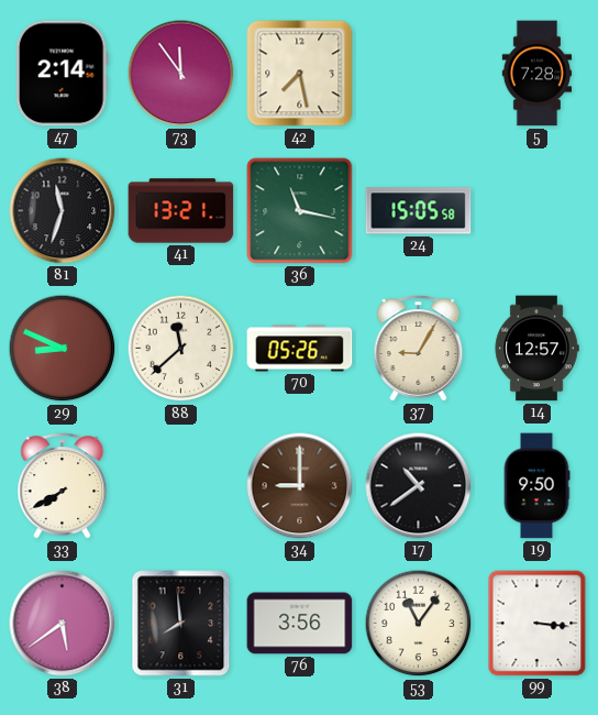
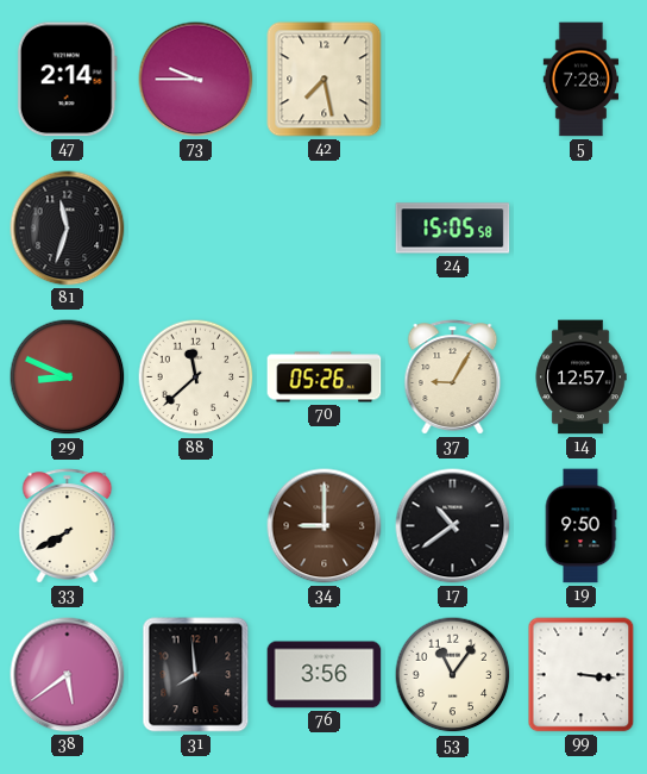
73: 11:54 -> 9:45 (196, 80)
41: 13:21 -> none (181, 211)
36: 11:17 -> none (300, 211)
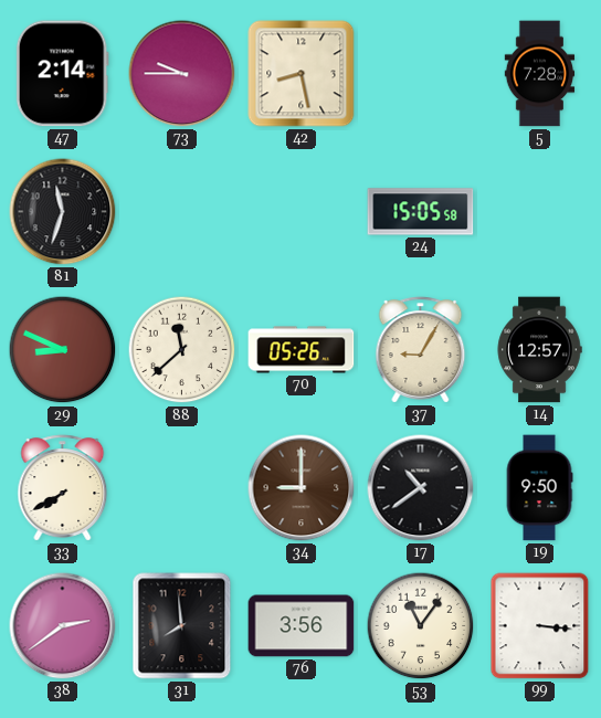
42: 7:28 -> 8:28 (302, 74)
38: 5:39 -> 2:39 (63, 626)
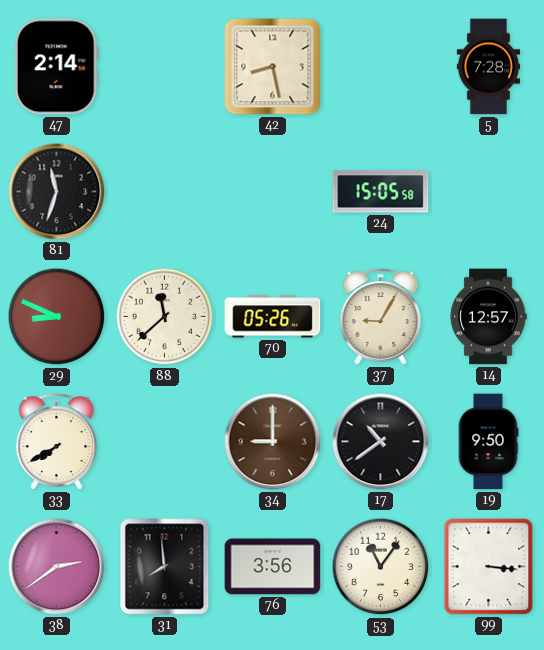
73: 9:45 -> none (182, 74)
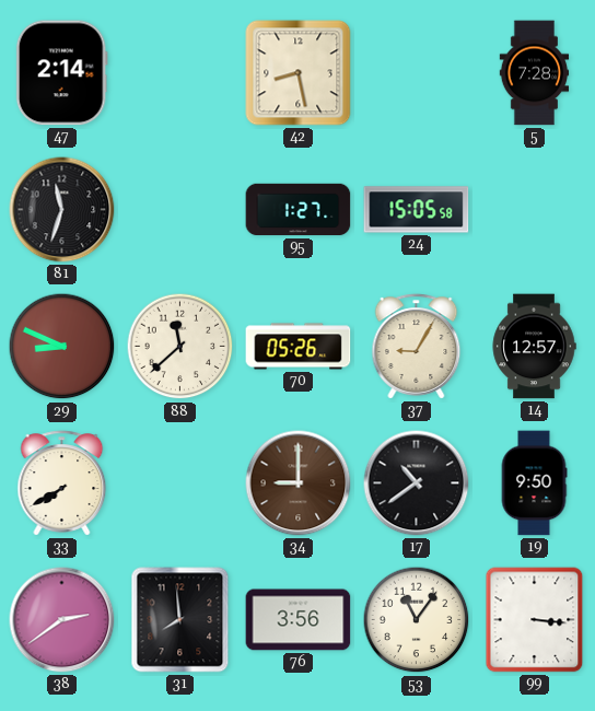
95: none -> 1:27 (299, 210)
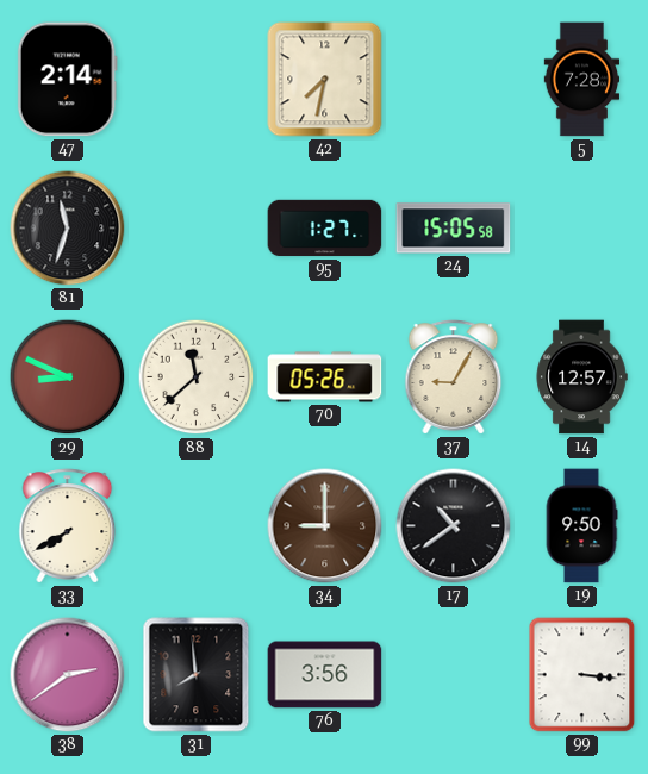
42: 8:28 -> 7:32 (325, 80)
53: 11:06 -> none (417, 620)
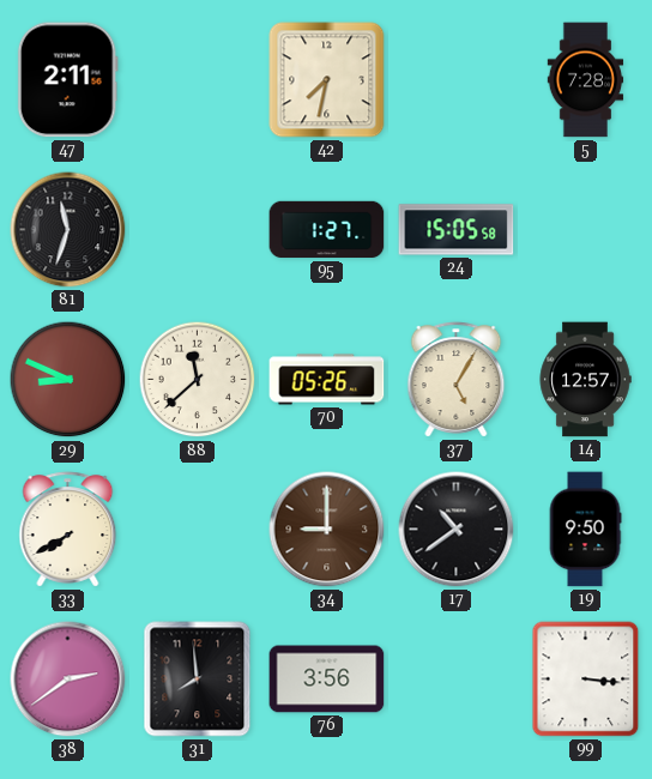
47: 2:14 -> 2:11 (67, 80)
37: 9:05 -> 5:05 (457, 380)
